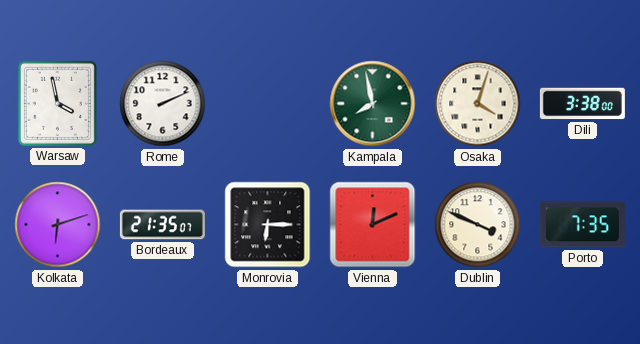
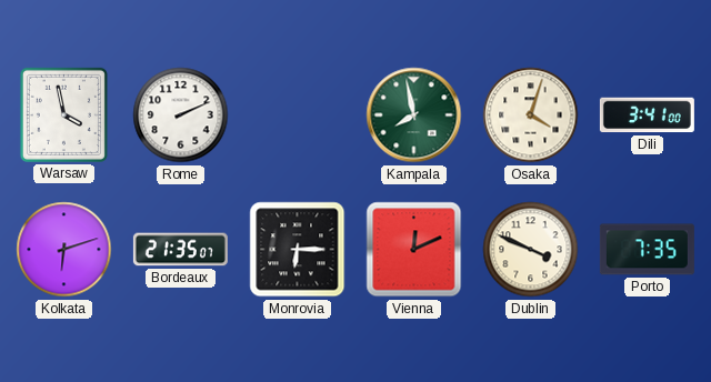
Dili: 3:38 -> 3:41 (647, 115)
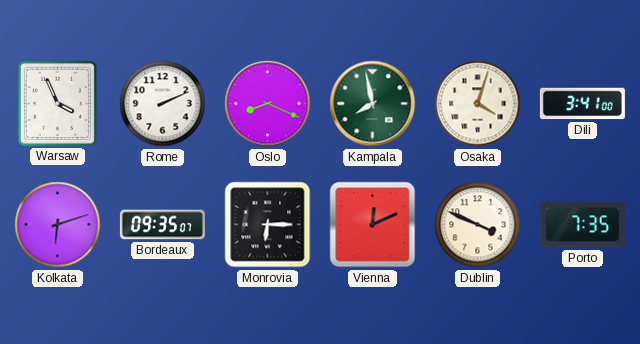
Warsaw: 3:58 -> 3:56 (57, 103)
Oslo: none -> 8:19 (268, 104)
Bordeaux: 21:35 -> 09:35 (162, 225)
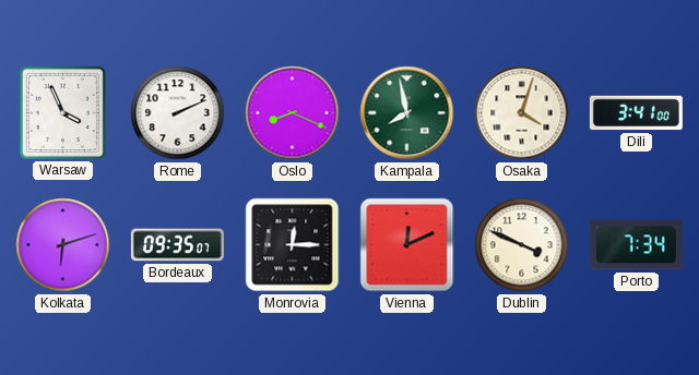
Monrovia: 6:15 -> 12:15 (293, 245)
Porto: 7:35 -> 7:34 (636, 245)
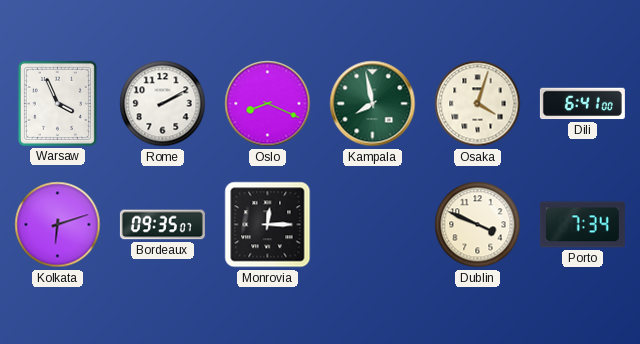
Rome: 2:11 -> 2:10 (163, 104)
Dili: 3:41 -> 6:41 (582, 104)
Vienna: 12:11 -> none (407, 245)
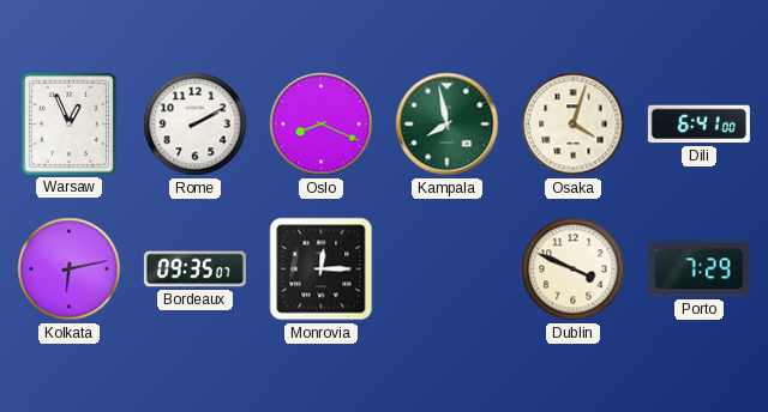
Warsaw: 3:56 -> 12:56 (68, 123)
Kolkata: 6:12 -> 6:13 (70, 269)
Porto: 7:34 -> 7:29 (698, 269)
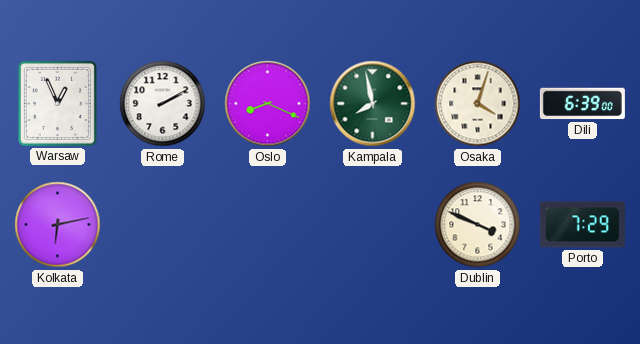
Dili: 6:41 -> 6:39 (582, 104)
Bordeaux: 09:35 -> none (194, 269)
Monrovia: 12:15 -> none (322, 269)
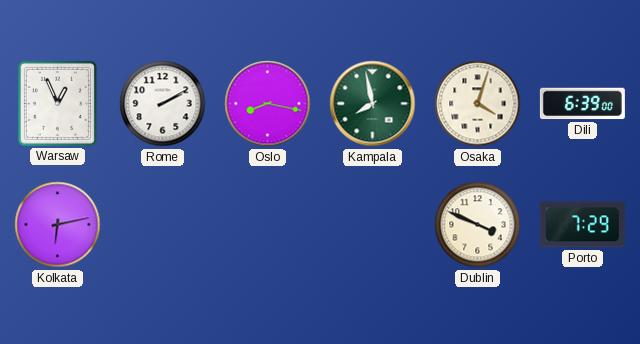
Oslo: 8:19 -> 8:17 (268, 104)
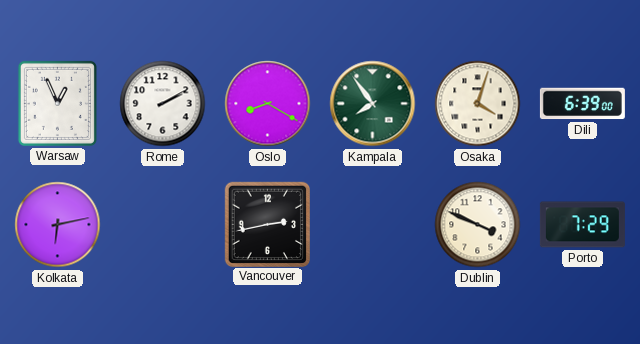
Oslo: 8:17 -> 8:20 (268, 104)
Kampala: 7:58 -> 7:54 (373, 104)
Vancouver: none -> 2:43 (267, 224)
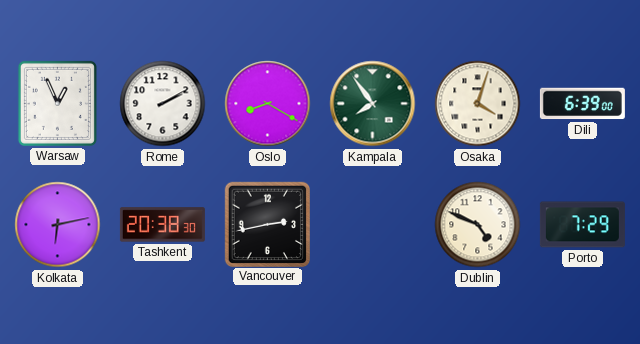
Tashkent: none -> 20:38 (162, 225)
Dublin: 3:49 -> 4:49 (478, 225)
